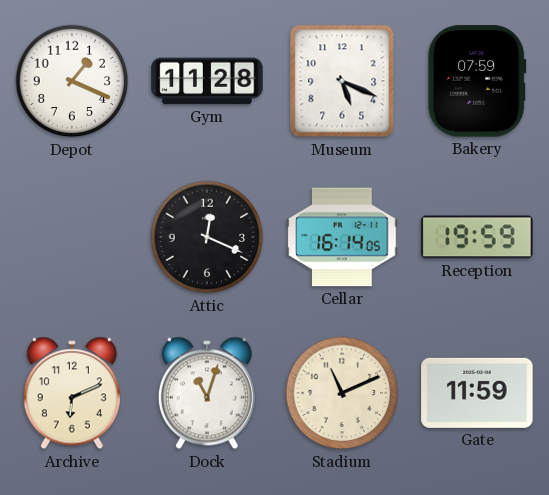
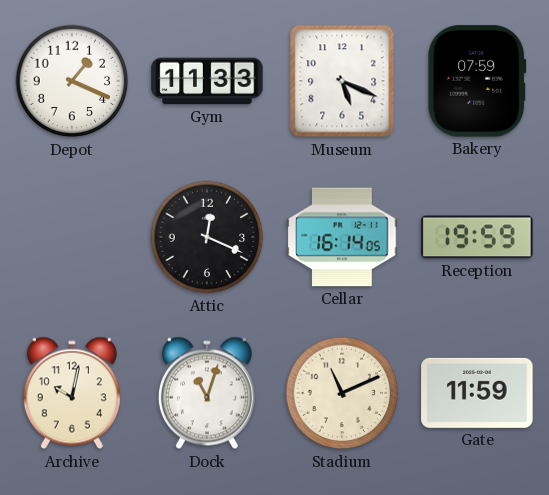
Gym: 11:28 -> 11:33 (207, 81)
Archive: 6:11 -> 10:02 (72, 393)
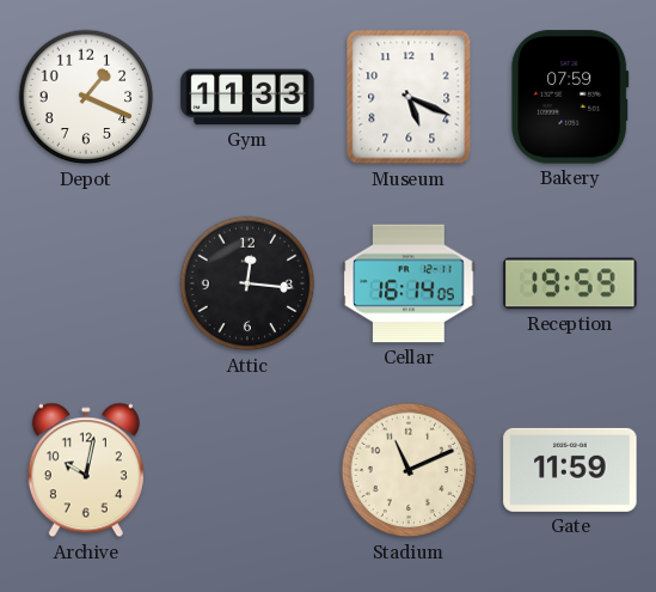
Attic: 12:19 -> 12:16 (247, 283)
Dock: 11:03 -> none (207, 393)
